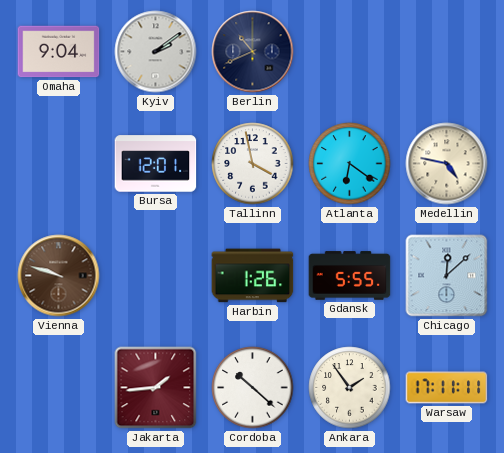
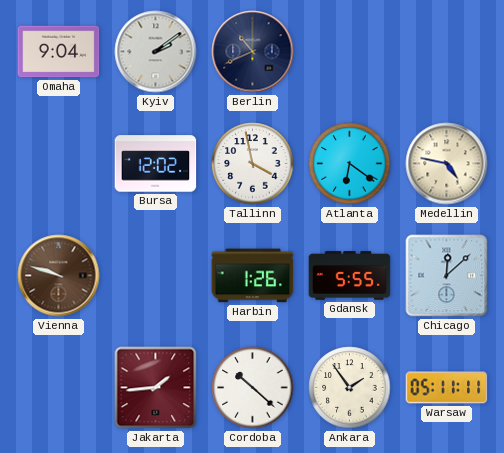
Bursa: 12:01 -> 12:02 (156, 164)
Warsaw: 17:11 -> 05:11 (447, 388)
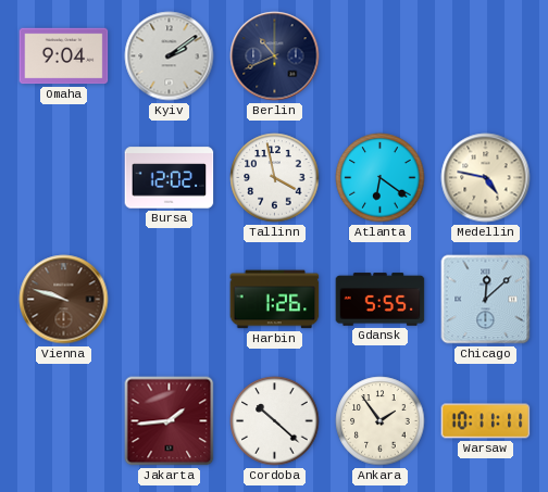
Warsaw: 05:11 -> 10:11 (486, 421)
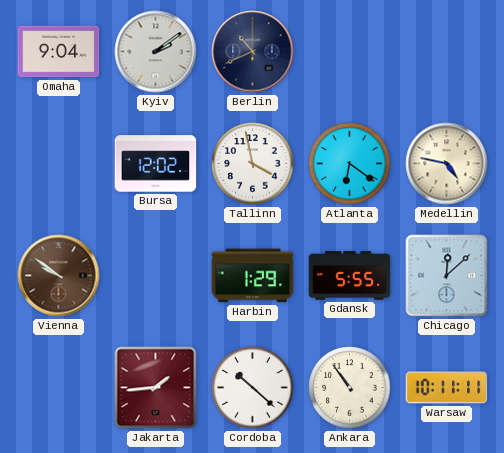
Vienna: 9:48 -> 9:51 (59, 276)
Harbin: 1:26 -> 1:29 (253, 276)
Ankara: 1:54 -> 10:54 (350, 388)
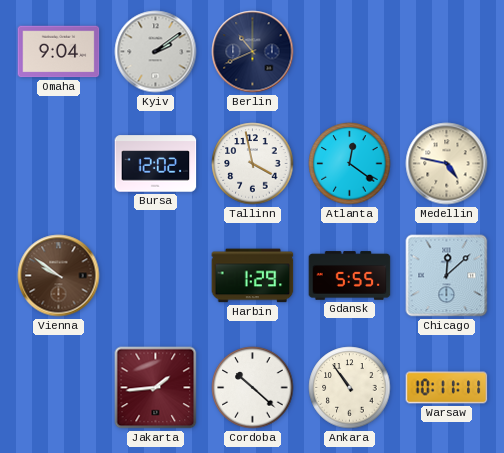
Atlanta: 6:21 -> 12:21 (350, 164)
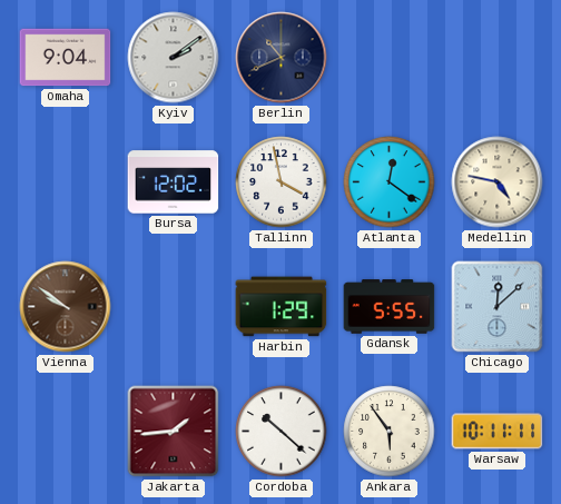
Ankara: 10:54 -> 5:54 (390, 432)
